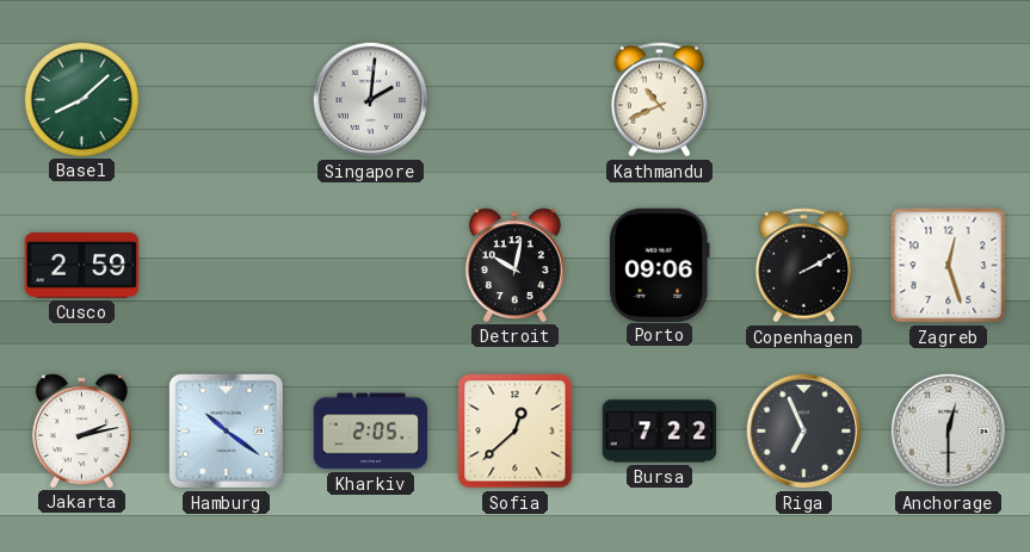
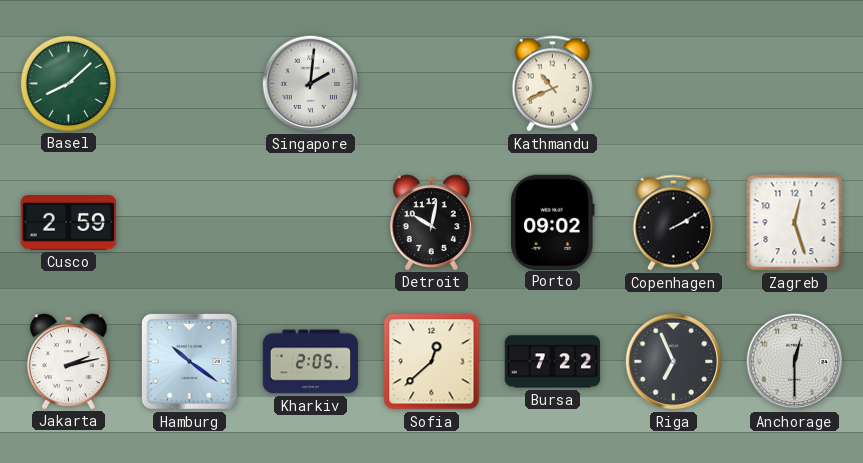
Porto: 09:06 -> 09:02 (553, 222)
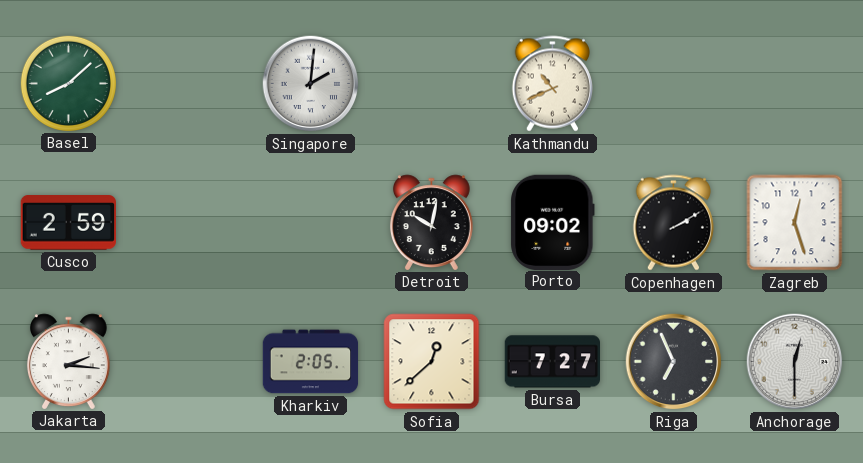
Jakarta: 2:13 -> 2:16 (68, 361)
Hamburg: 10:21 -> none (189, 361)
Bursa: 7:22 -> 7:27 (552, 362)
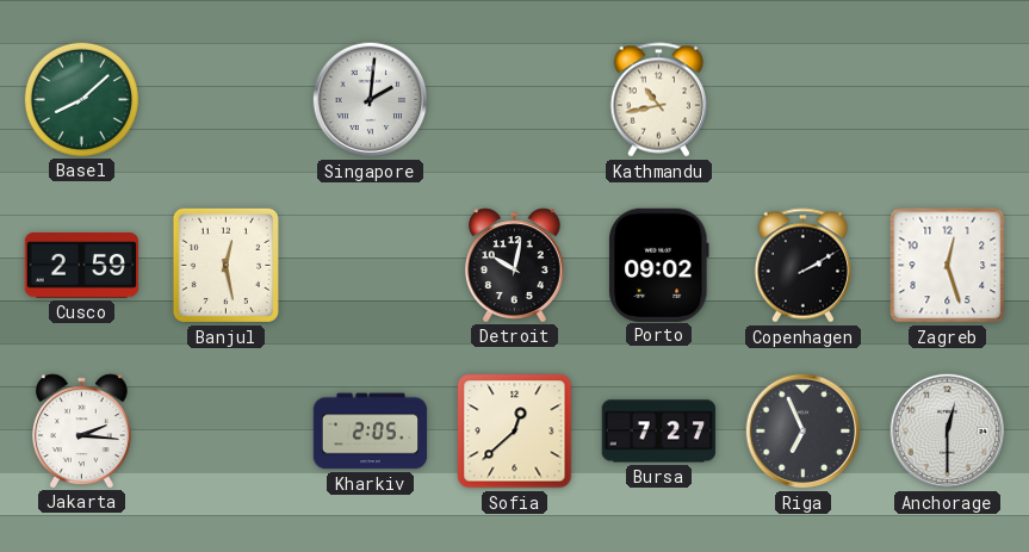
Kathmandu: 10:41 -> 10:43 (658, 100)
Banjul: none -> 12:28 (225, 265)
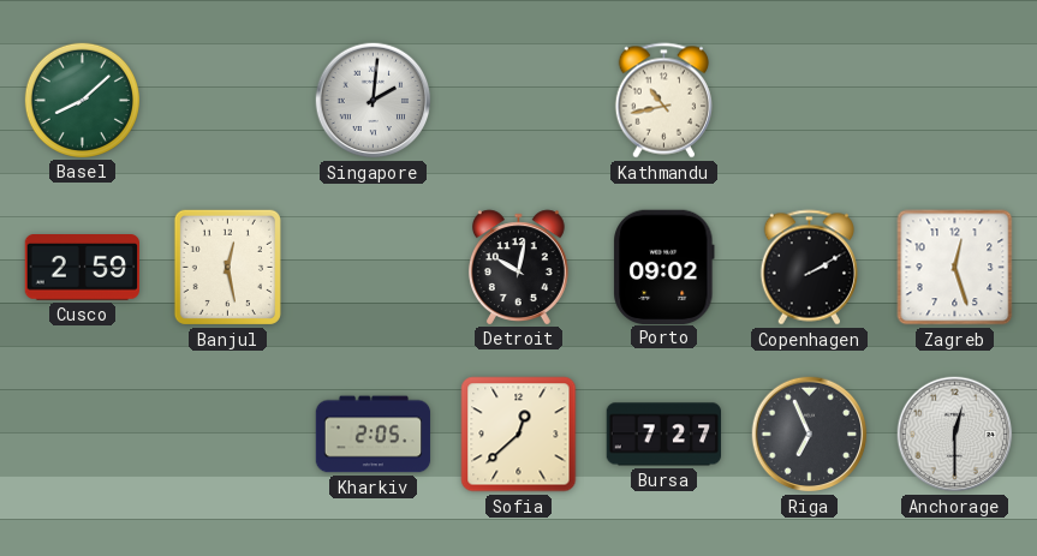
Jakarta: 2:16 -> none (81, 430)
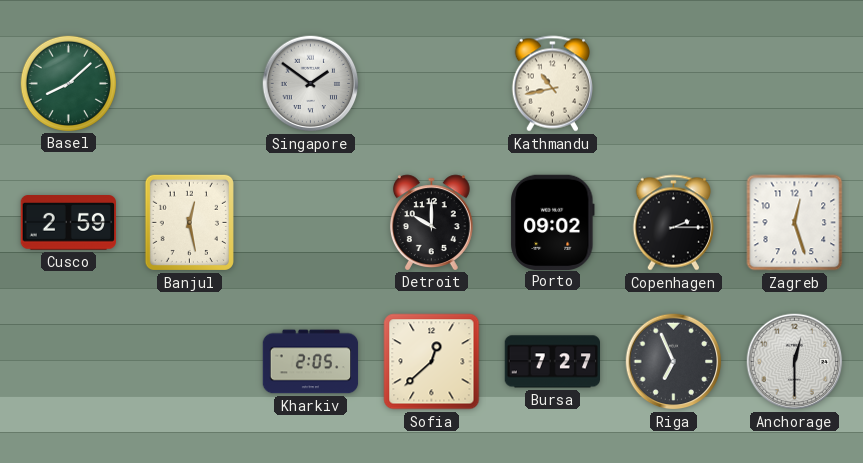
Singapore: 2:01 -> 1:51 (311, 84)
Detroit: 10:02 -> 10:00 (431, 222)
Copenhagen: 2:10 -> 2:15 (673, 223)
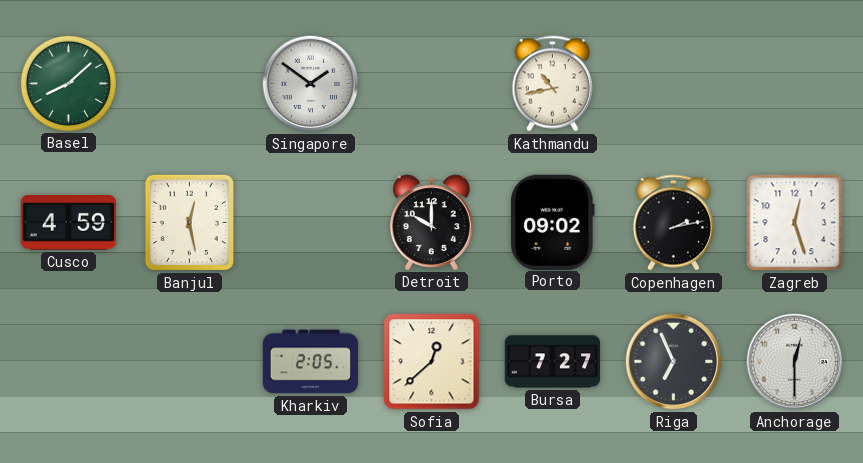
Cusco: 2:59 -> 4:59 (68, 223)
Copenhagen: 2:15 -> 2:13 (673, 223)
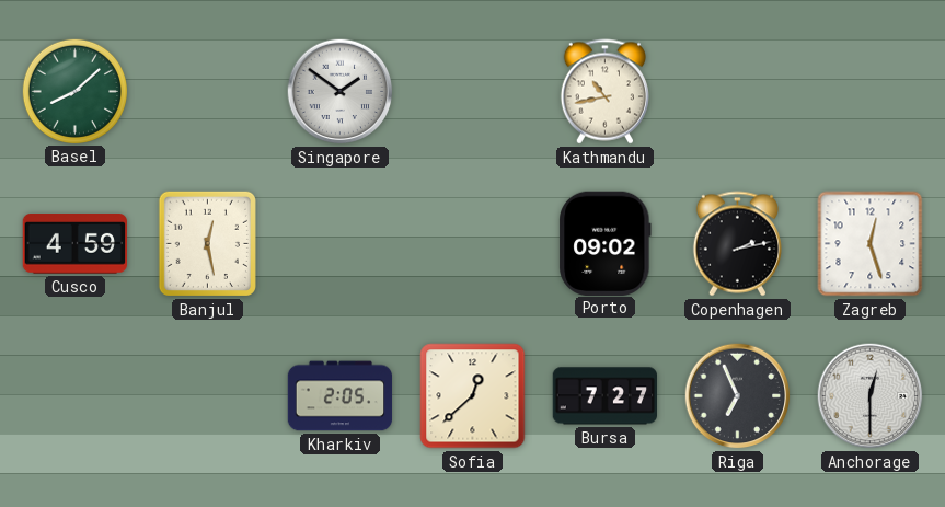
Detroit: 10:00 -> none (431, 222)
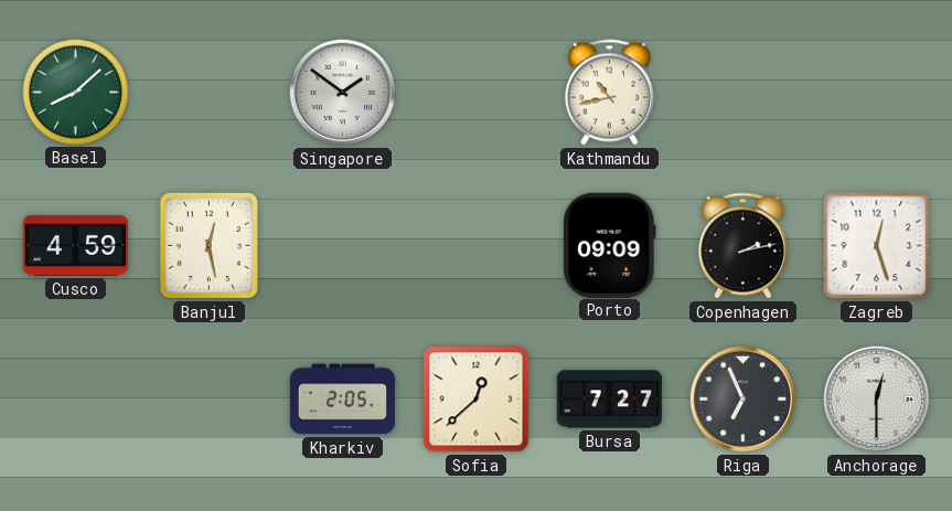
Porto: 09:02 -> 09:09 (610, 245)
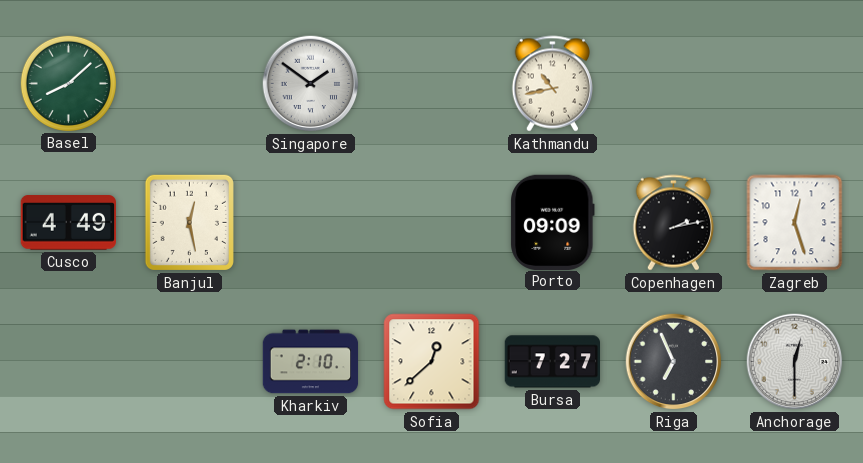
Cusco: 4:59 -> 4:49 (68, 223)
Kharkiv: 2:05 -> 2:10 (311, 362)
